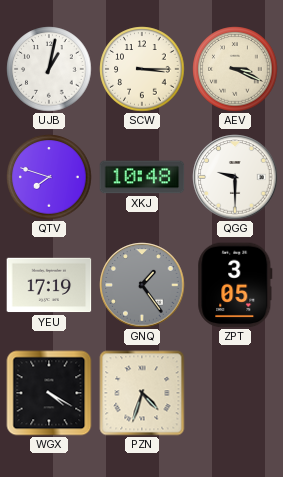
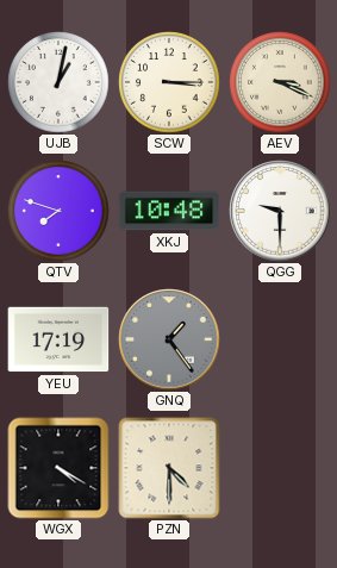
ZPT: 3:05 -> none (235, 285)
PZN: 4:33 -> 4:30 (169, 468)
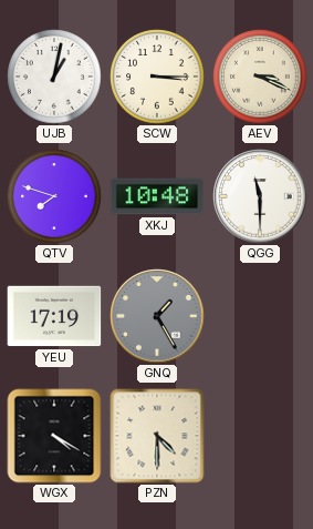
QGG: 9:30 -> 11:30 (260, 196)
GNQ: 1:24 -> 1:25 (157, 316)
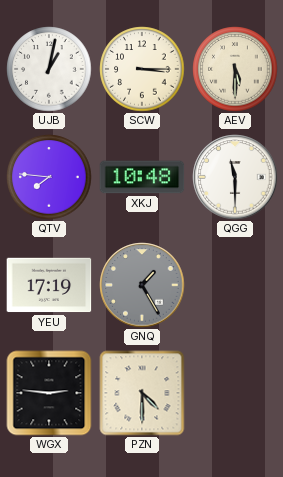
AEV: 3:19 -> 5:30 (235, 69)
QTV: 7:48 -> 7:46 (49, 177)
WGX: 4:20 -> 2:46 (49, 393)
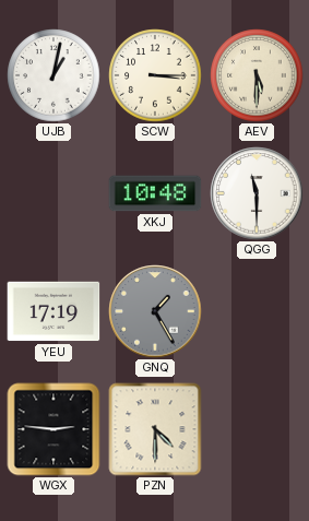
QTV: 7:46 -> none (49, 177)
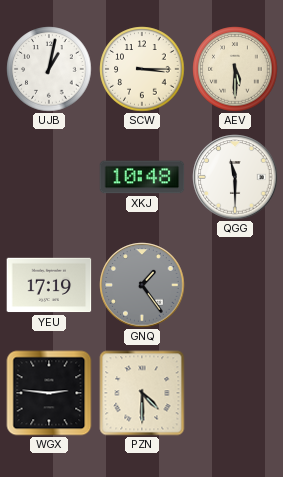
GNQ: 1:25 -> 1:24 (142, 285)
